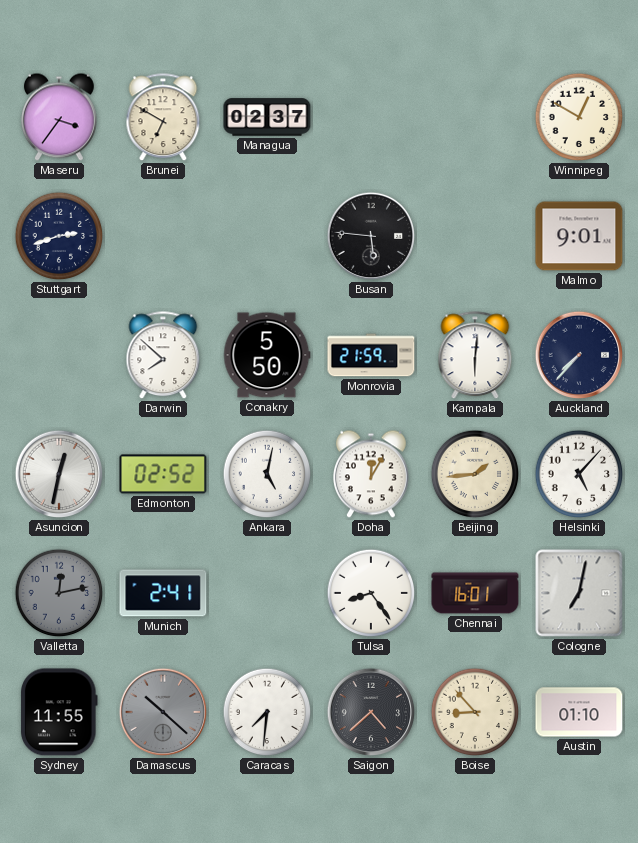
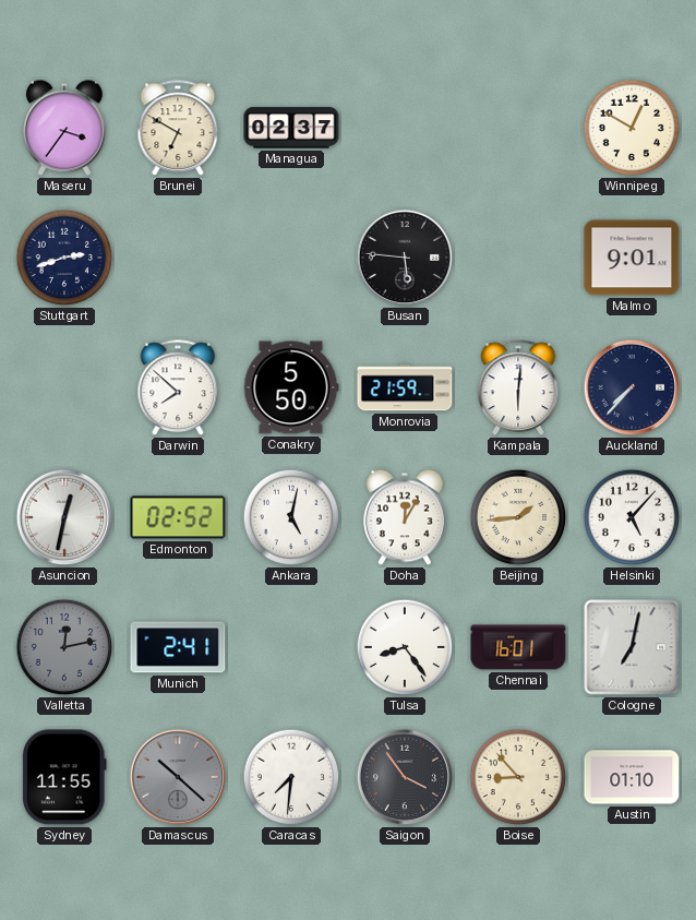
Saigon: 4:38 -> 3:54 (405, 777)
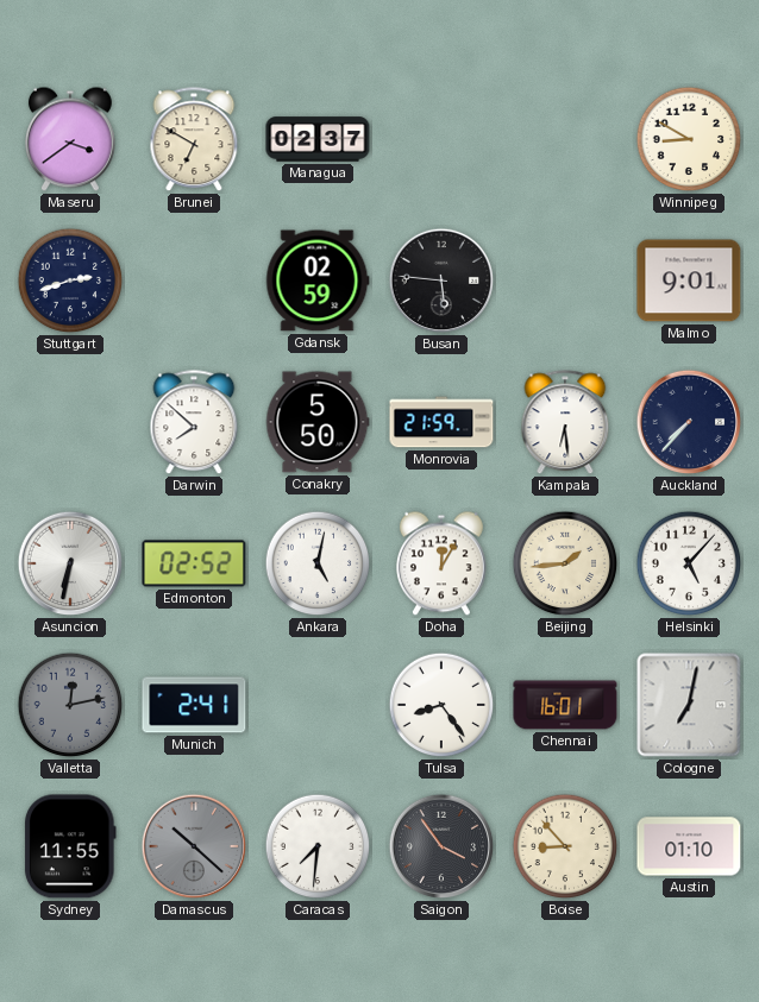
Maseru: 3:36 -> 3:39 (70, 139)
Winnipeg: 12:50 -> 8:50 (689, 139)
Gdansk: none -> 02:59 (318, 281)
Kampala: 6:01 -> 6:29 (565, 423)
Asuncion: 12:32 -> 6:32 (70, 563)
